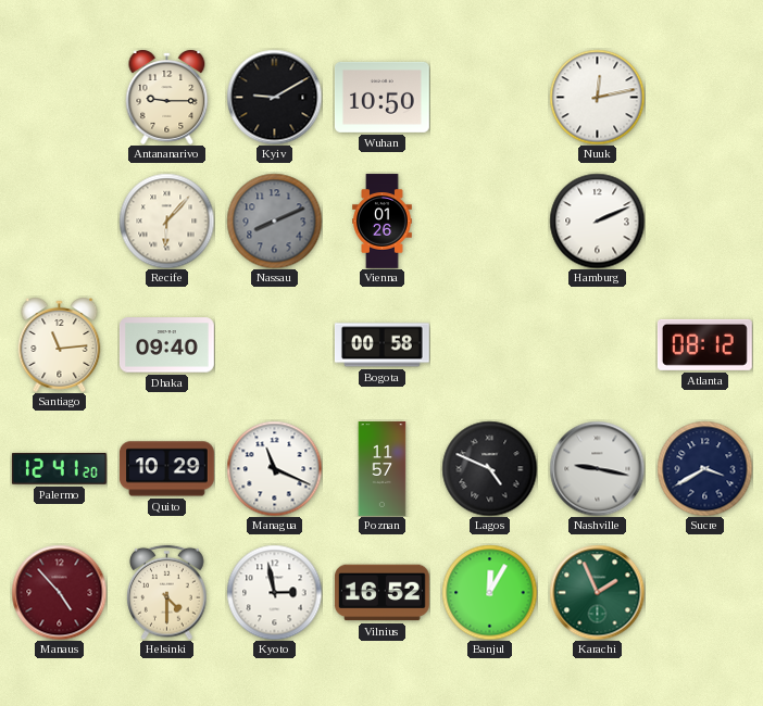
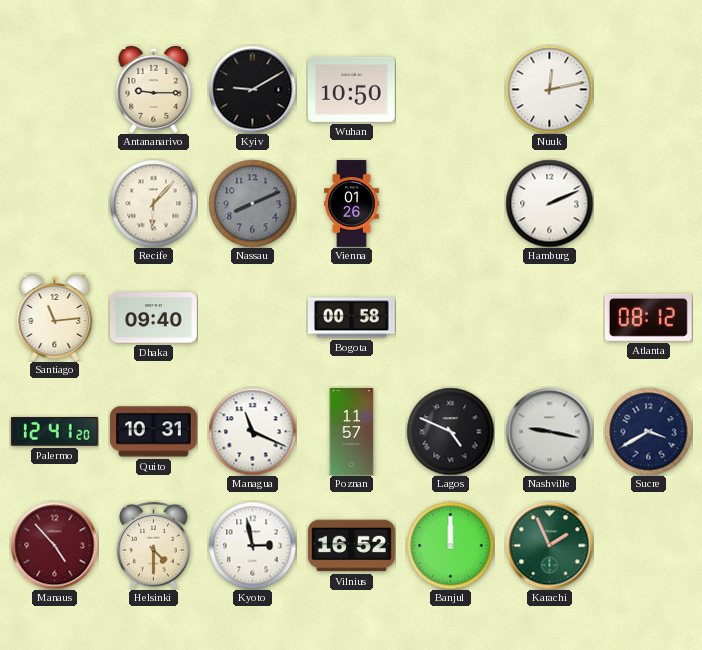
Quito: 10:29 -> 10:31 (153, 432)
Banjul: 12:05 -> 12:00 (450, 545)
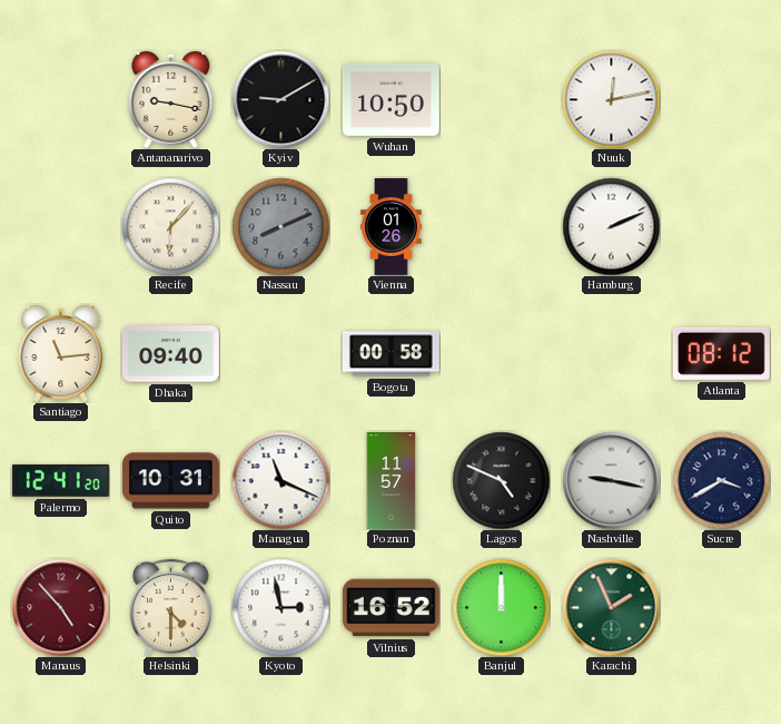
Antananarivo: 9:15 -> 9:17 (171, 99)
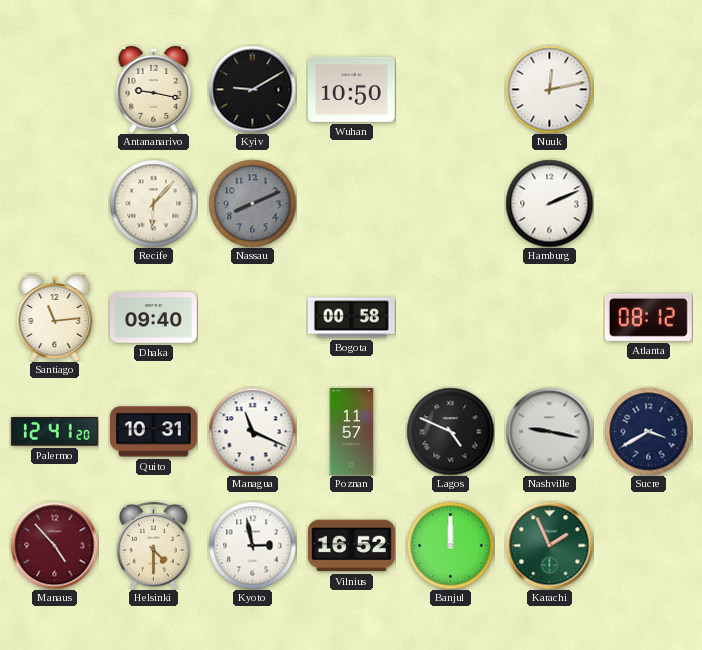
Vienna: 01:26 -> none (392, 227)
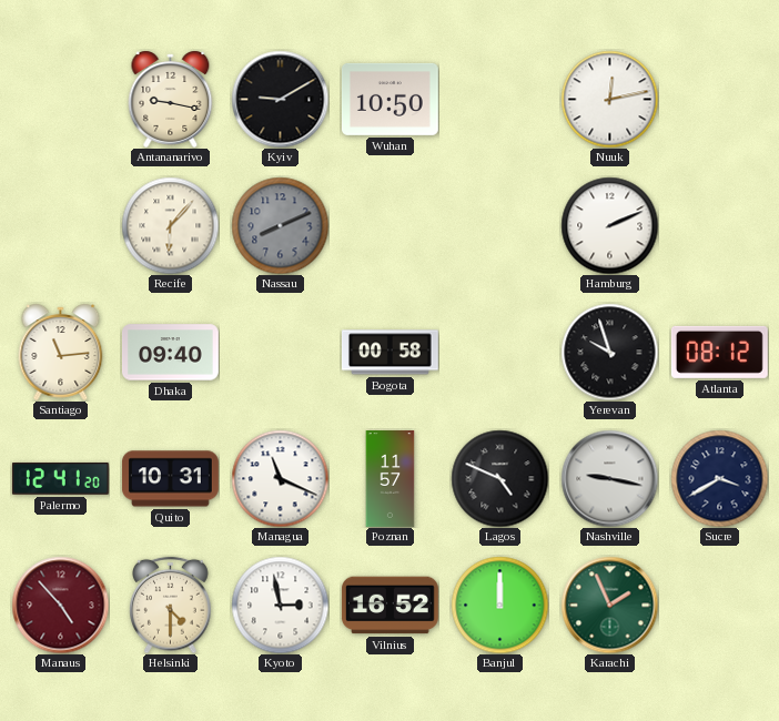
Yerevan: none -> 9:57 (609, 352)
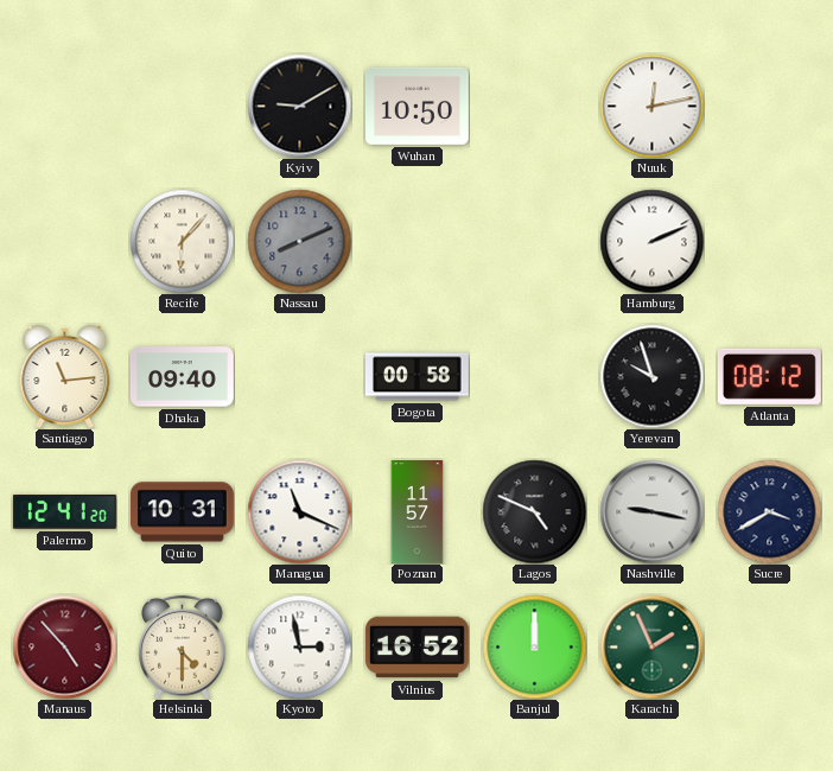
Antananarivo: 9:17 -> none (171, 99)
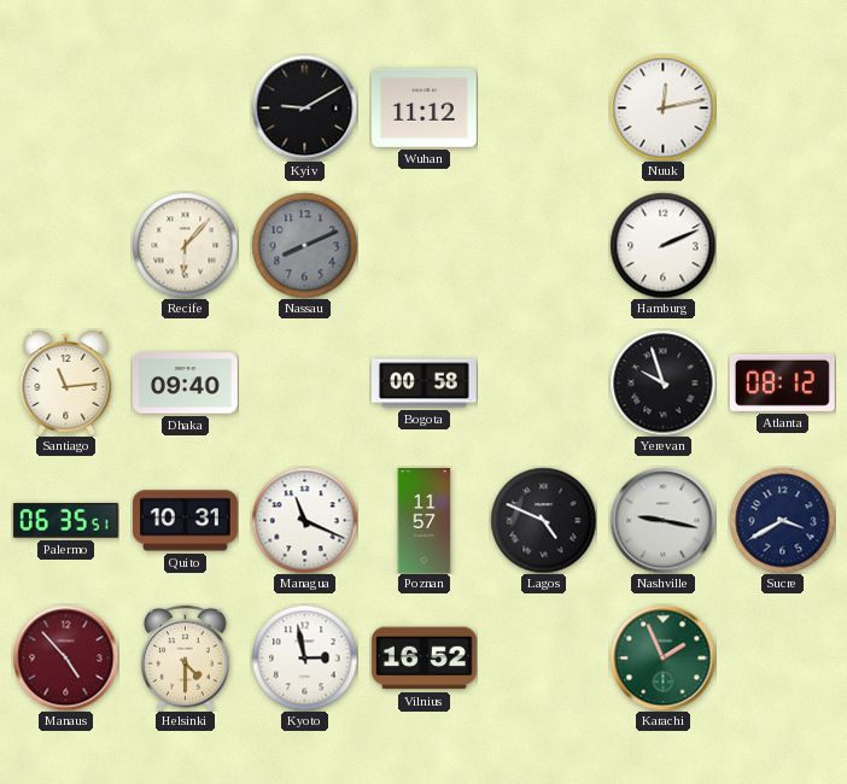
Wuhan: 10:50 -> 11:12 (423, 107)
Palermo: 12:41 -> 06:35 (65, 521)
Banjul: 12:00 -> none (534, 646)
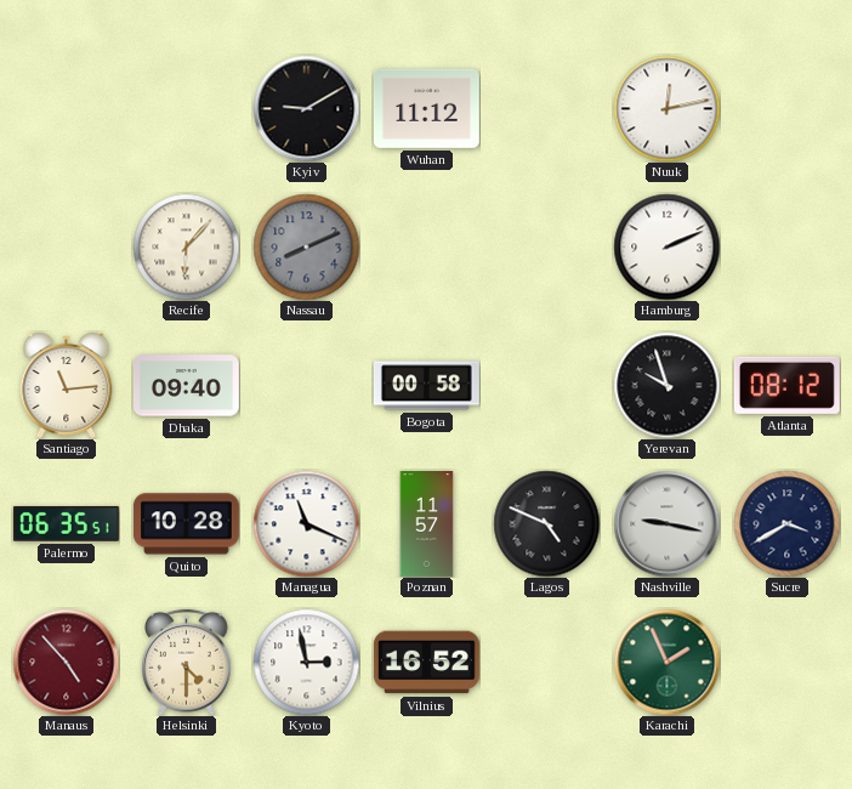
Quito: 10:31 -> 10:28 (186, 524)
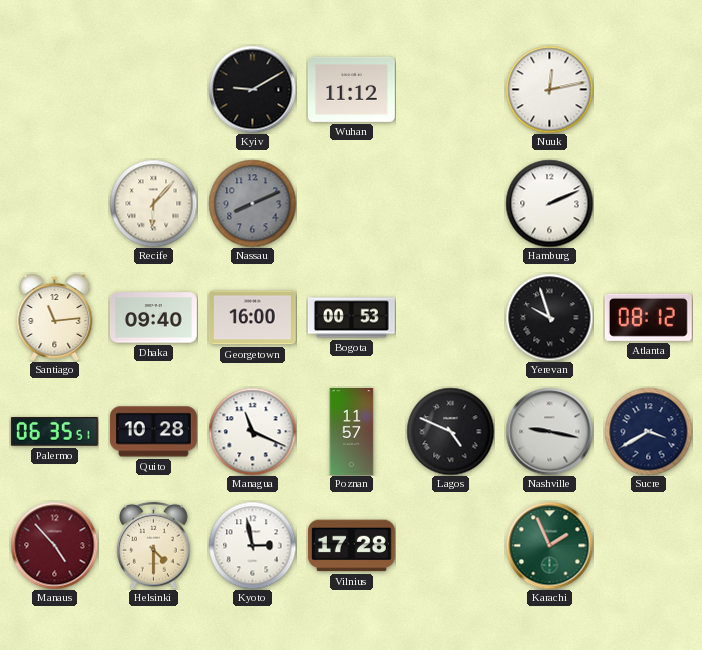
Georgetown: none -> 16:00 (253, 318)
Bogota: 00:58 -> 00:53 (351, 318)
Vilnius: 16:52 -> 17:28 (351, 546)
